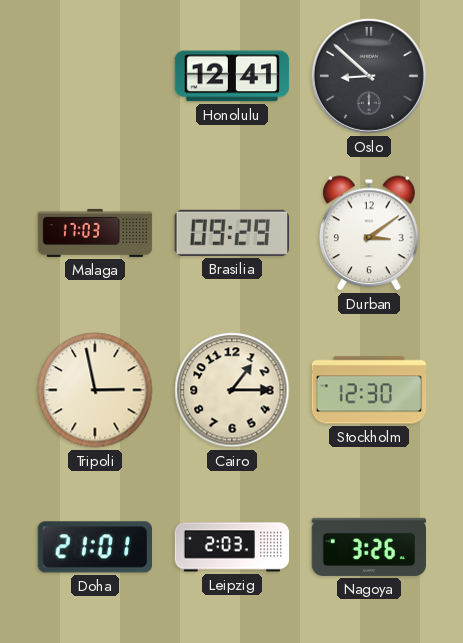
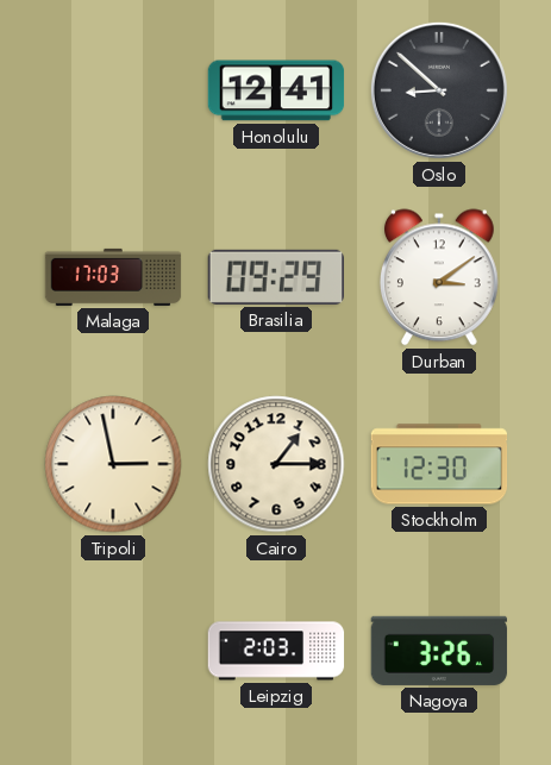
Doha: 21:01 -> none (94, 547)
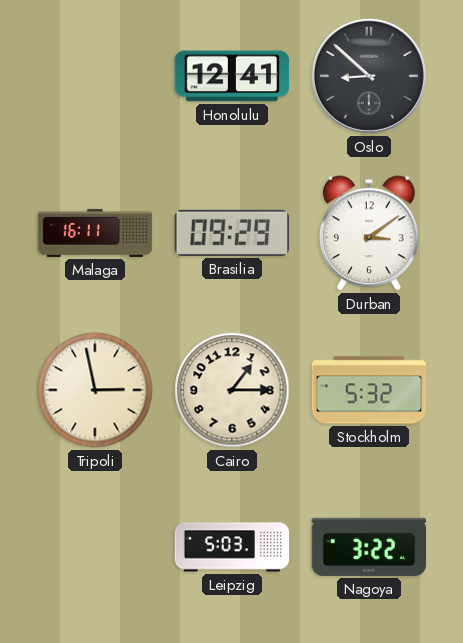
Malaga: 17:03 -> 16:11 (95, 233)
Stockholm: 12:30 -> 5:32 (369, 390)
Leipzig: 2:03 -> 5:03 (232, 547)
Nagoya: 3:26 -> 3:22 (369, 547)
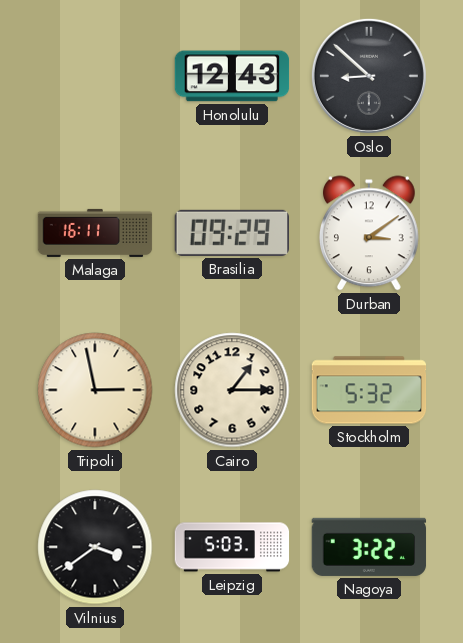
Honolulu: 12:41 -> 12:43 (232, 76)
Vilnius: none -> 3:39 (95, 547)
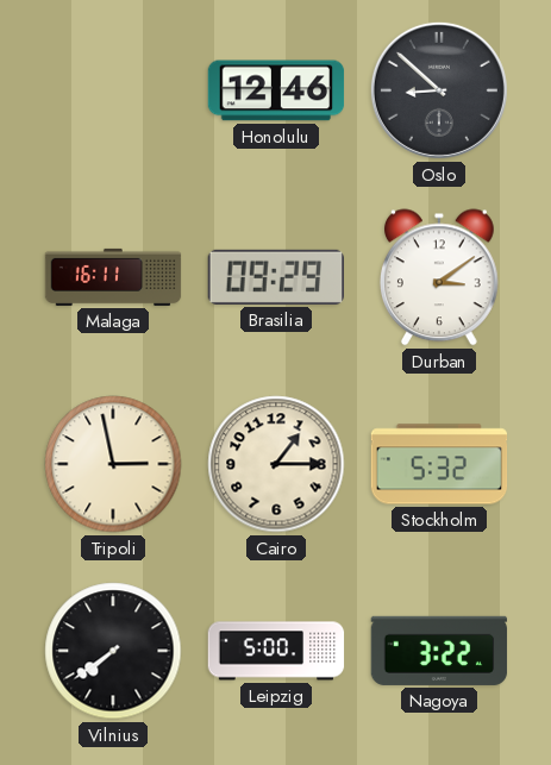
Honolulu: 12:43 -> 12:46 (276, 90)
Vilnius: 3:39 -> 7:39 (113, 651)
Leipzig: 5:03 -> 5:00 (276, 651)
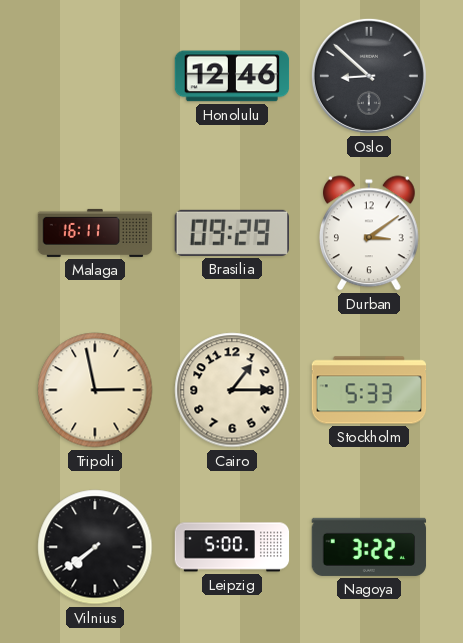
Stockholm: 5:32 -> 5:33 (369, 390)
